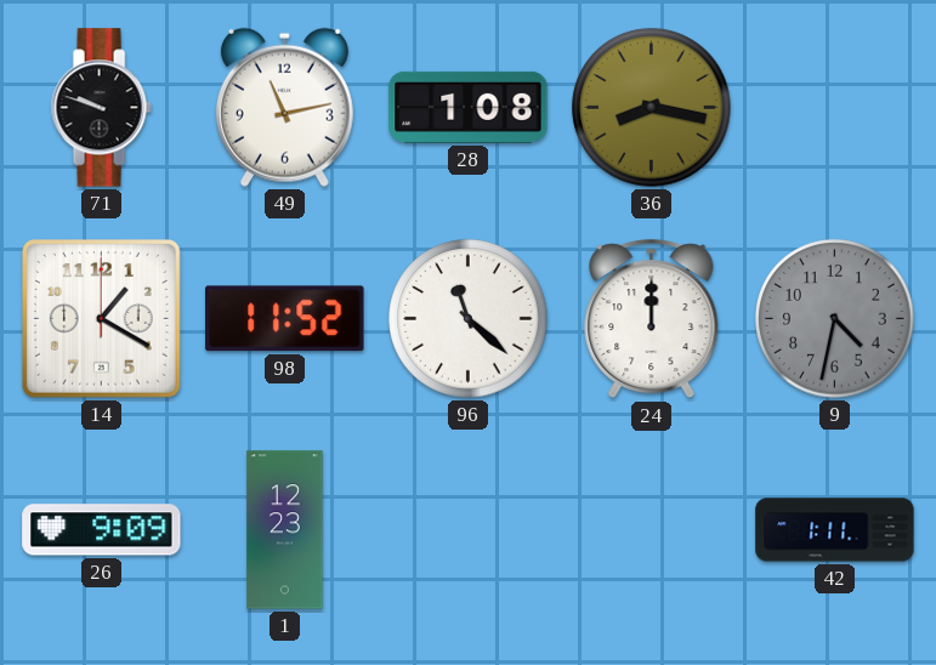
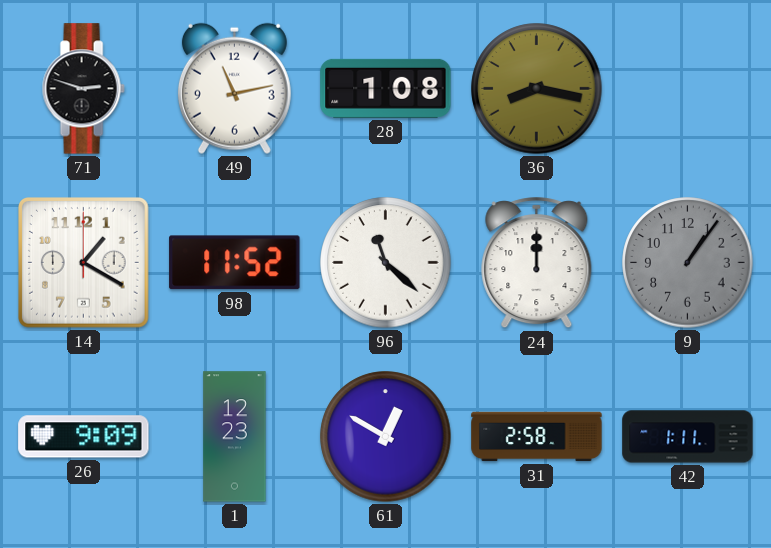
71: 9:48 -> 2:48 (83, 89)
9: 4:32 -> 1:06 (688, 263)
61: none -> 12:50 (386, 437)
31: none -> 2:58 (537, 437)
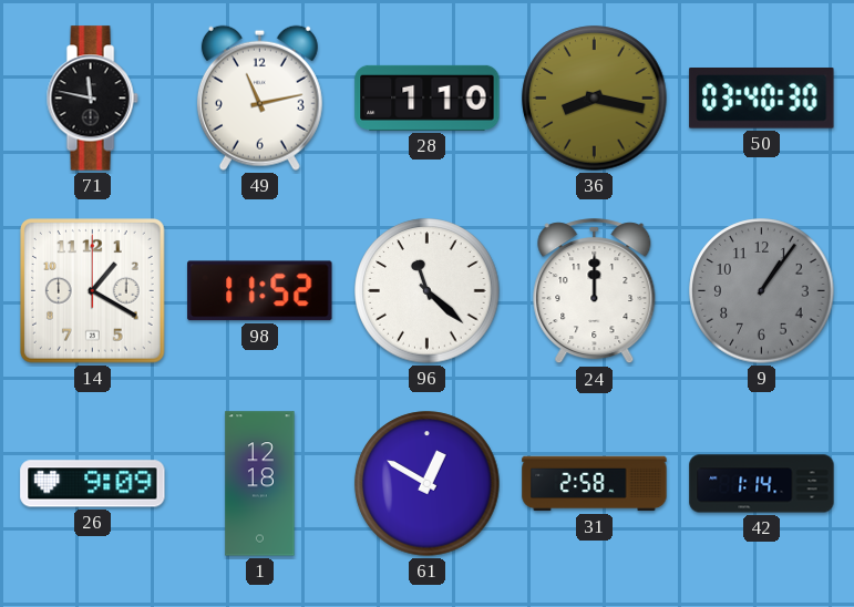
71: 2:48 -> 11:47 (92, 99)
28: 1:08 -> 1:10 (428, 97)
50: none -> 03:40 (762, 99)
1: 12:23 -> 12:18 (260, 484)
42: 1:11 -> 1:14 (762, 484)
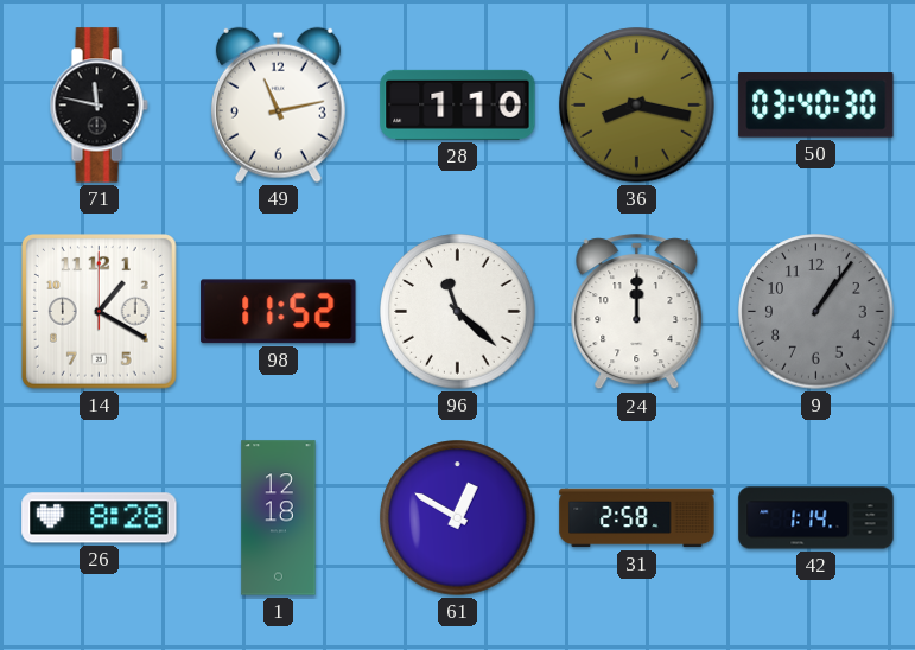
26: 9:09 -> 8:28 (100, 518)
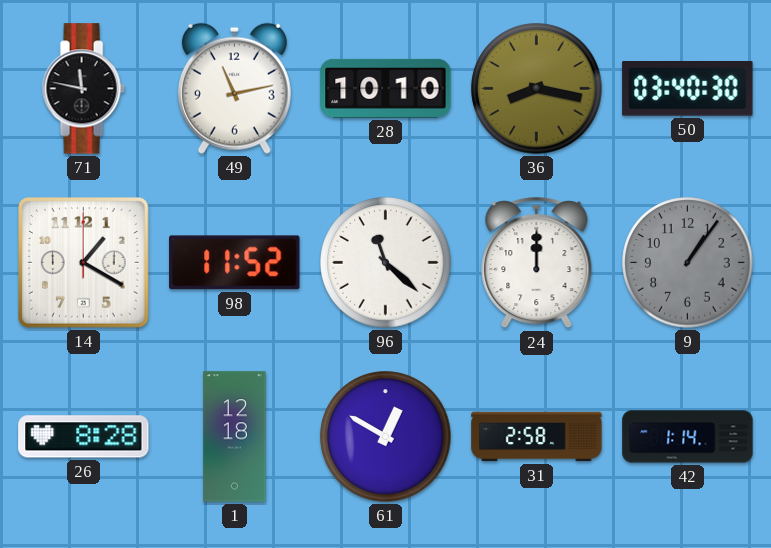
28: 1:10 -> 10:10 (386, 88)
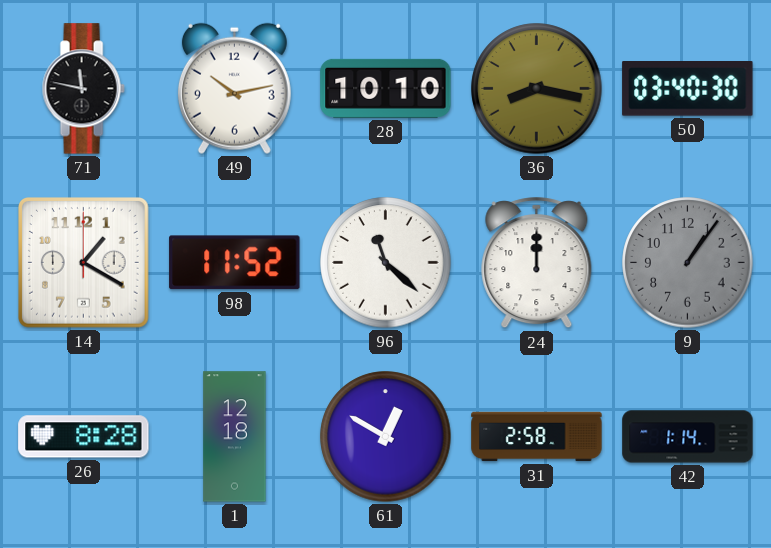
49: 11:13 -> 10:13 (234, 88)
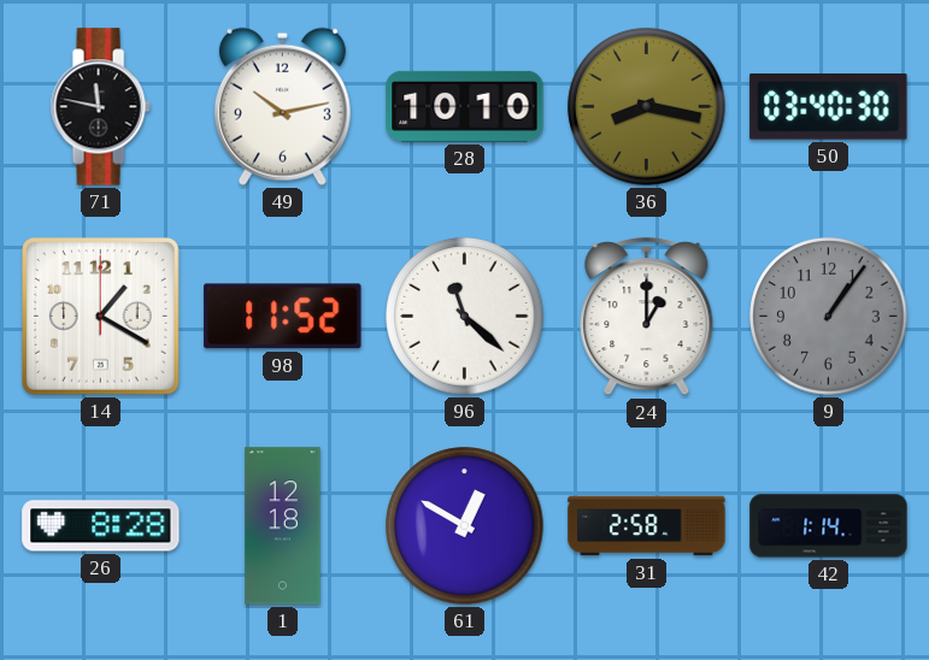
24: 12:00 -> 1:00 (647, 317)
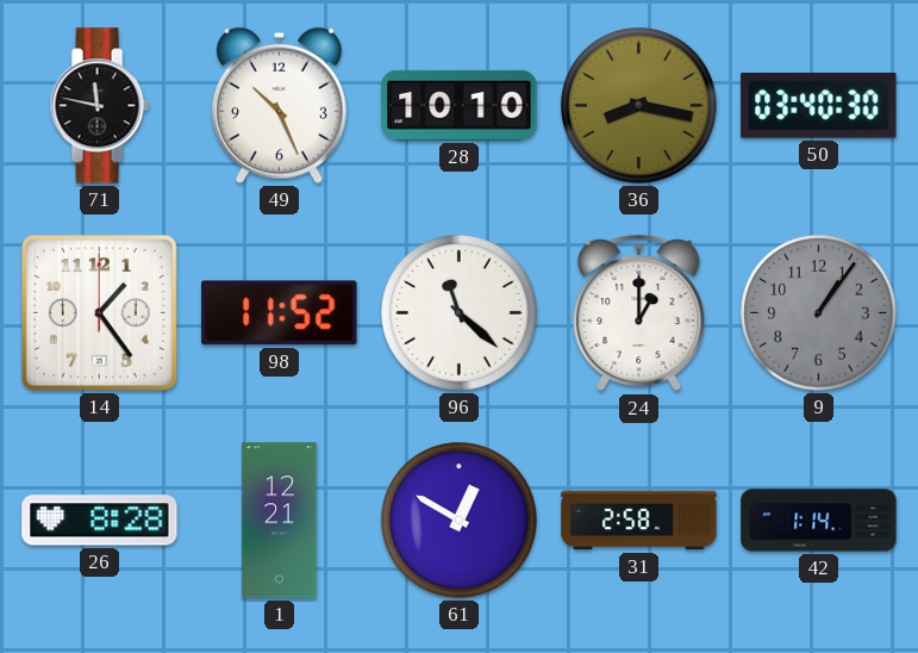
49: 10:13 -> 10:26 (279, 105)
14: 1:20 -> 1:24 (100, 313)
1: 12:18 -> 12:21 (280, 521)
